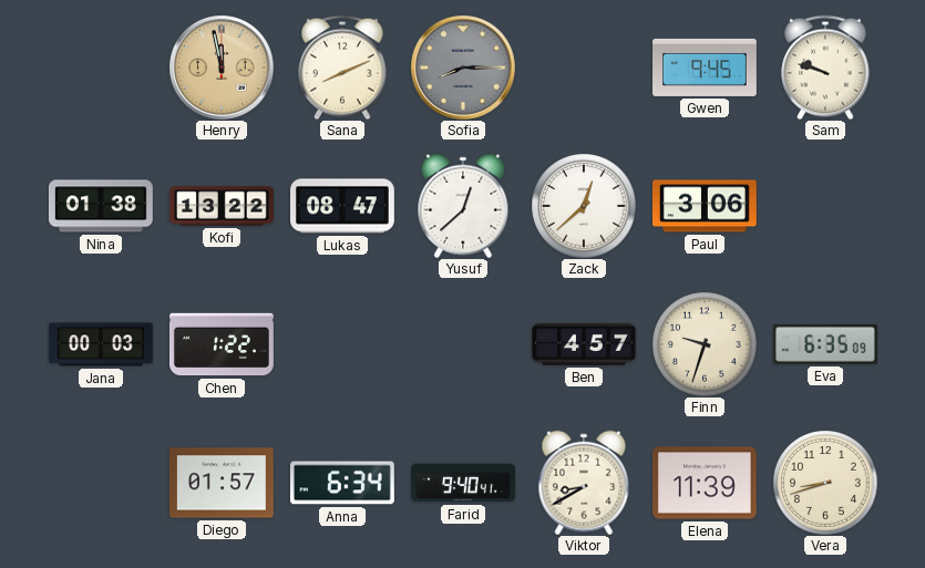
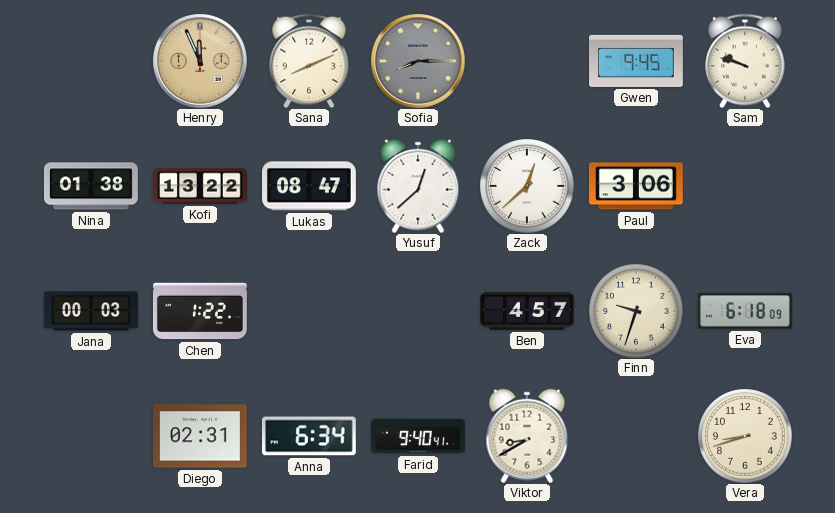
Henry: 11:58 -> 11:56 (200, 61)
Eva: 6:35 -> 6:18 (745, 311)
Diego: 01:57 -> 02:31 (200, 436)
Elena: 11:39 -> none (705, 483)
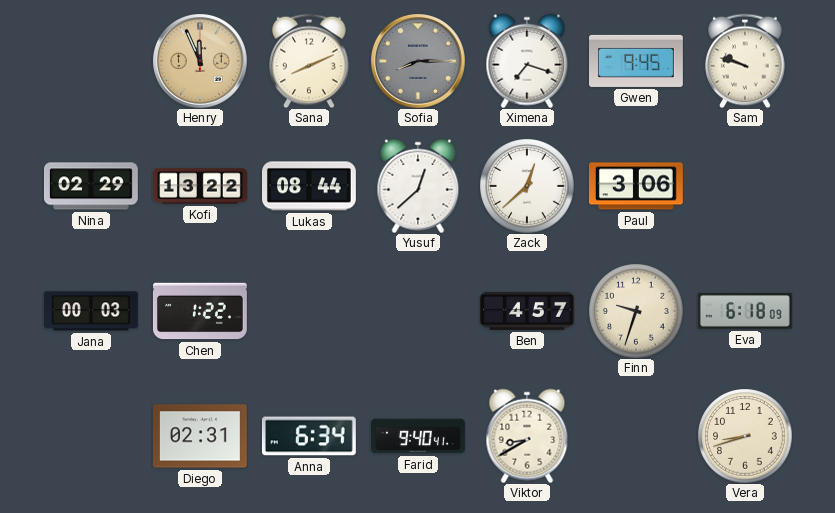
Ximena: none -> 7:18 (527, 61)
Nina: 01:38 -> 02:29 (91, 186)
Lukas: 08:47 -> 08:44 (310, 186)
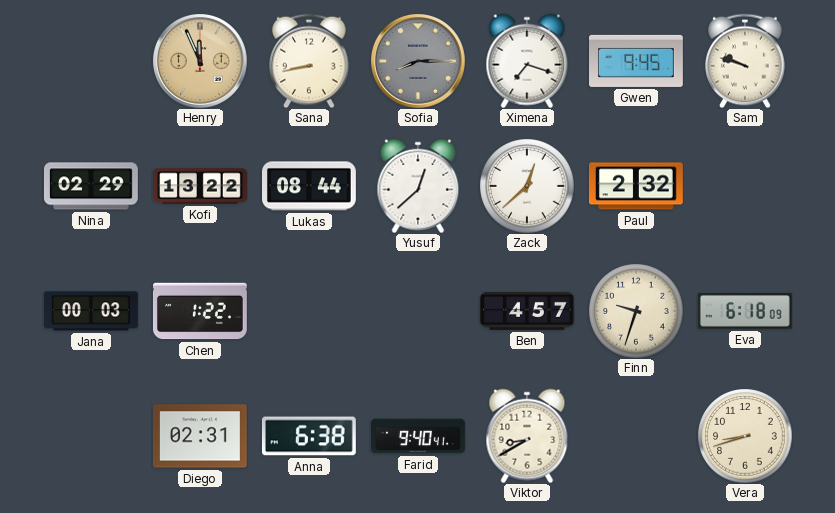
Sana: 8:11 -> 8:43 (309, 61)
Paul: 3:06 -> 2:32 (636, 186)
Anna: 6:34 -> 6:38 (309, 436)
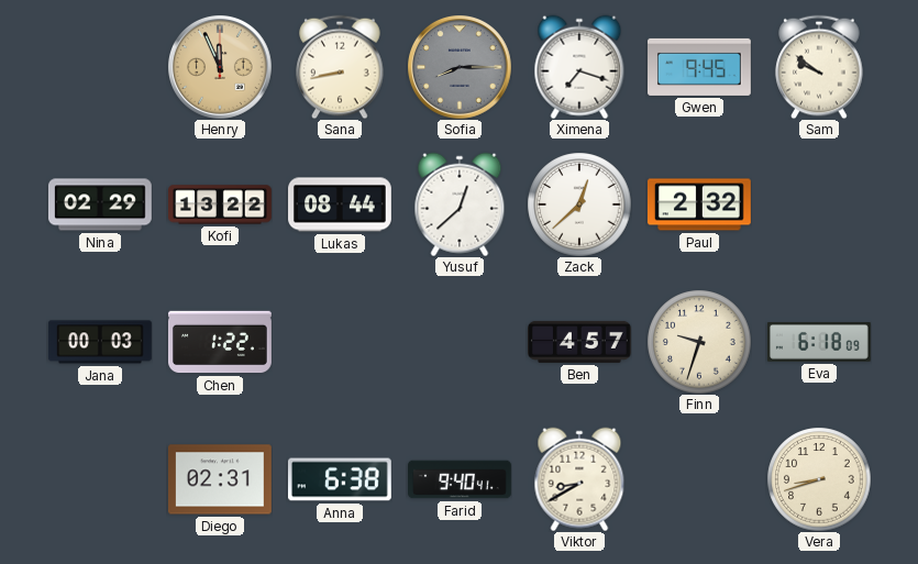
Sam: 9:48 -> 9:51 (819, 67)
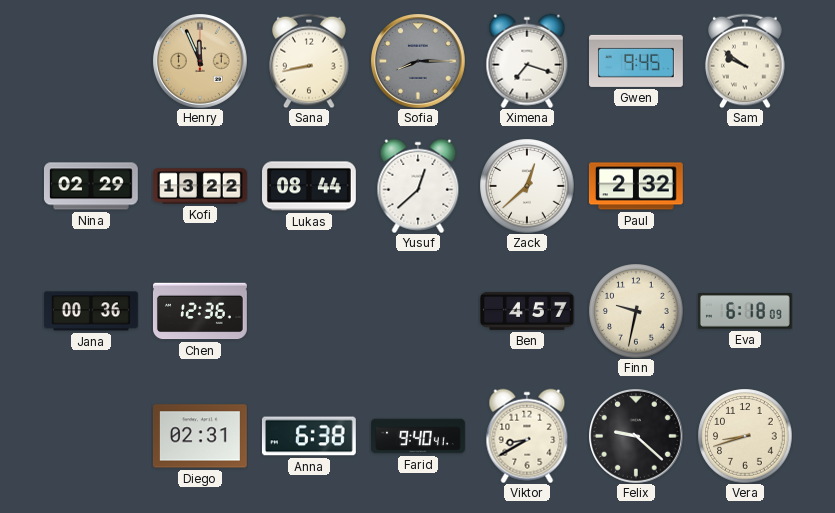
Jana: 00:03 -> 00:36 (91, 311)
Chen: 1:22 -> 12:36 (201, 311)
Finn: 9:33 -> 9:32 (636, 311)
Felix: none -> 9:22 (636, 436)
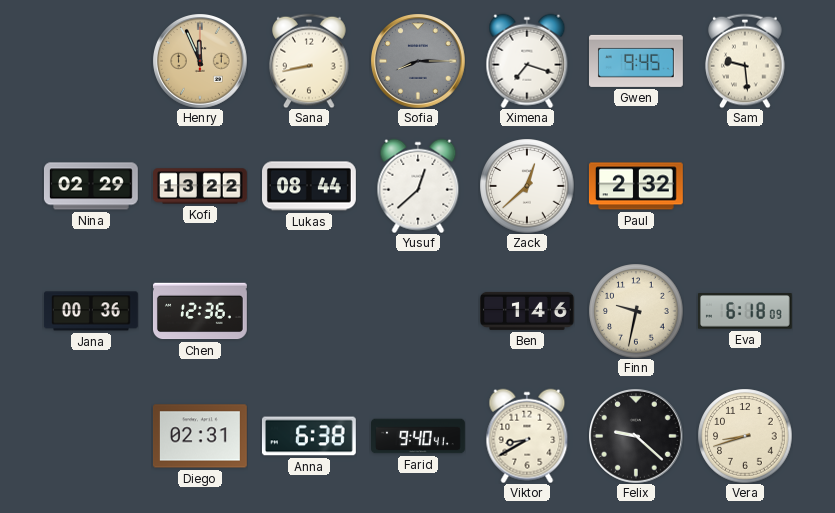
Sam: 9:51 -> 9:29 (745, 61)
Ben: 4:57 -> 1:46 (528, 311)
